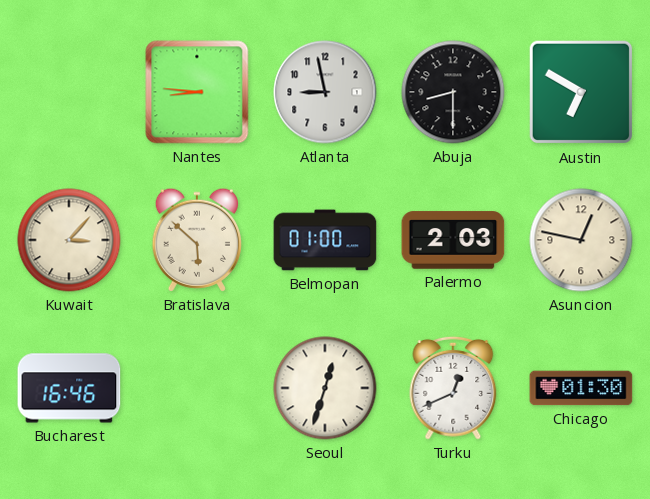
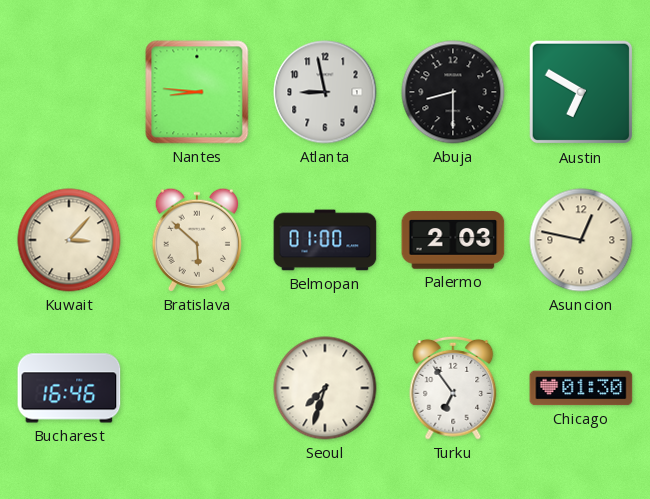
Seoul: 12:33 -> 7:33 (325, 388)
Turku: 12:41 -> 6:54 (453, 388)
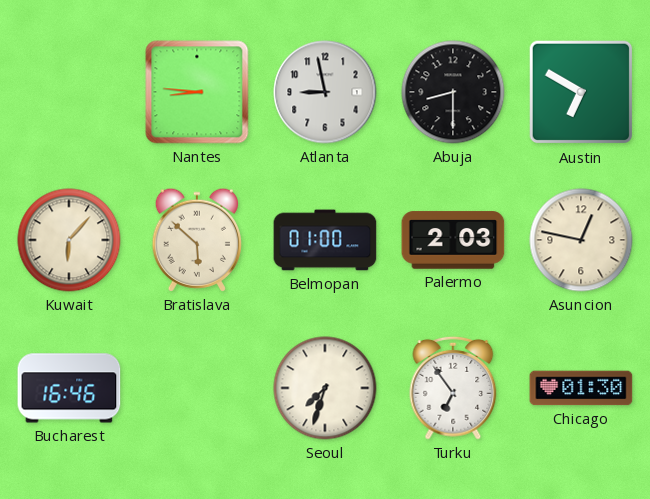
Kuwait: 3:07 -> 6:07 (69, 240)
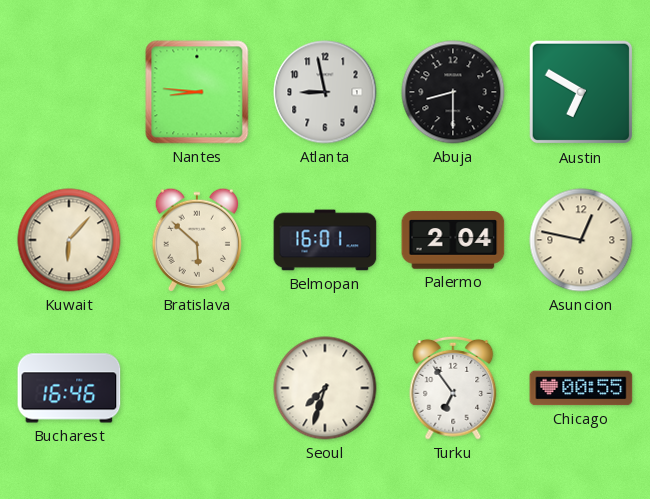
Belmopan: 01:00 -> 16:01 (325, 240)
Palermo: 2:03 -> 2:04 (453, 240)
Chicago: 01:30 -> 00:55 (581, 388)
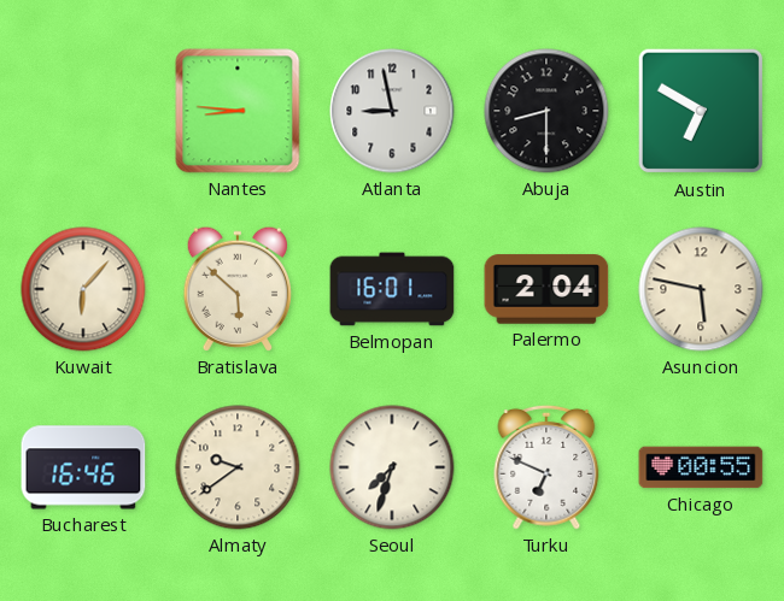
Asuncion: 12:47 -> 5:47 (701, 289)
Almaty: none -> 9:39 (238, 467)
Turku: 6:54 -> 6:49 (546, 467)
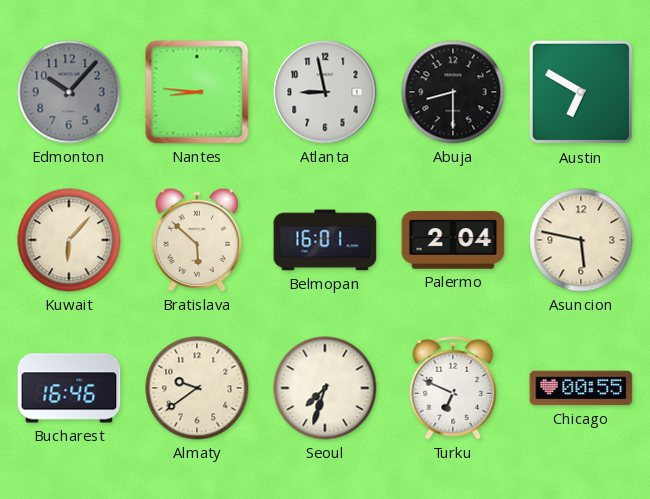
Edmonton: none -> 10:07 (69, 92)
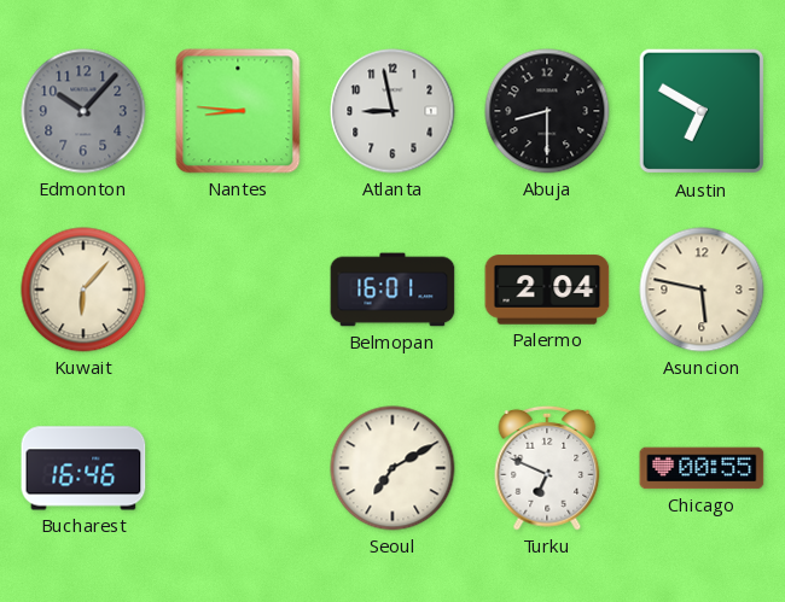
Bratislava: 5:52 -> none (196, 240)
Almaty: 9:39 -> none (197, 388)
Seoul: 7:33 -> 7:10 (392, 468)
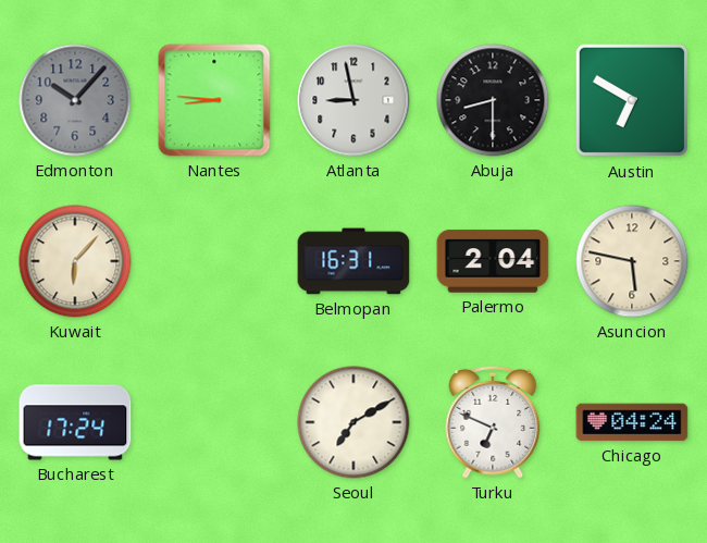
Belmopan: 16:01 -> 16:31 (353, 261)
Bucharest: 16:46 -> 17:24 (75, 422)
Chicago: 00:55 -> 04:24 (632, 422)
